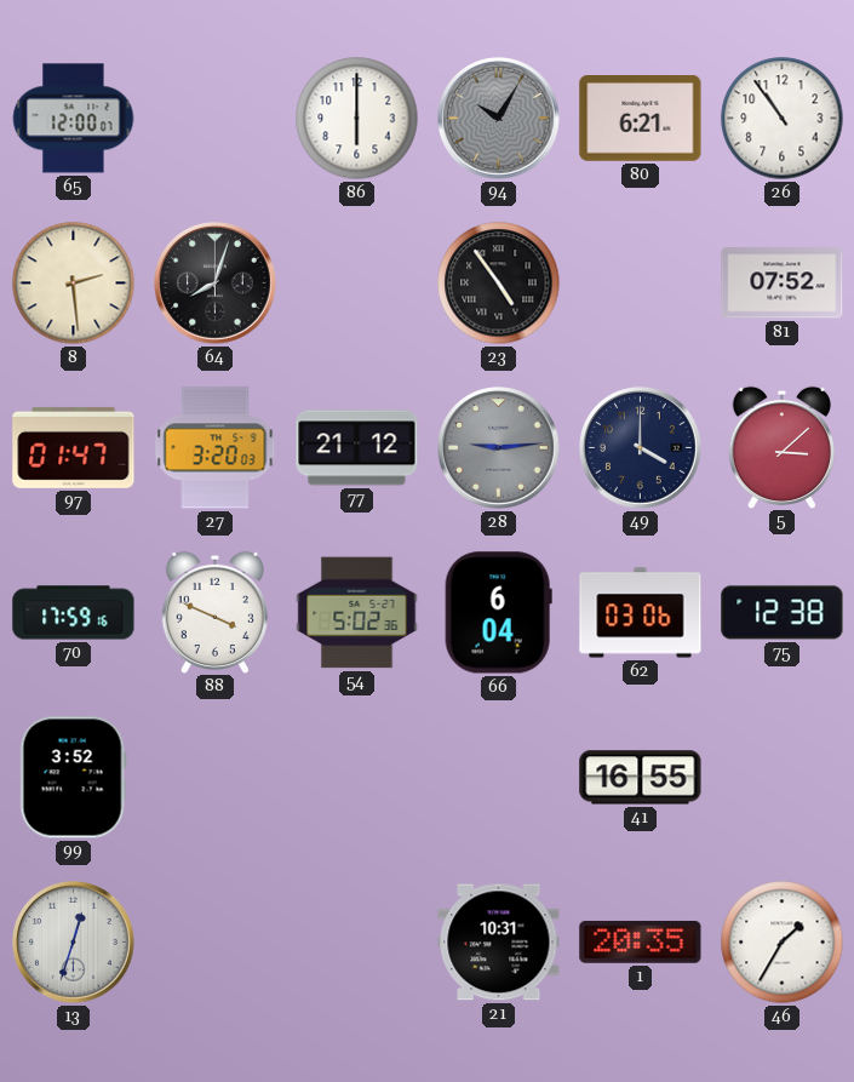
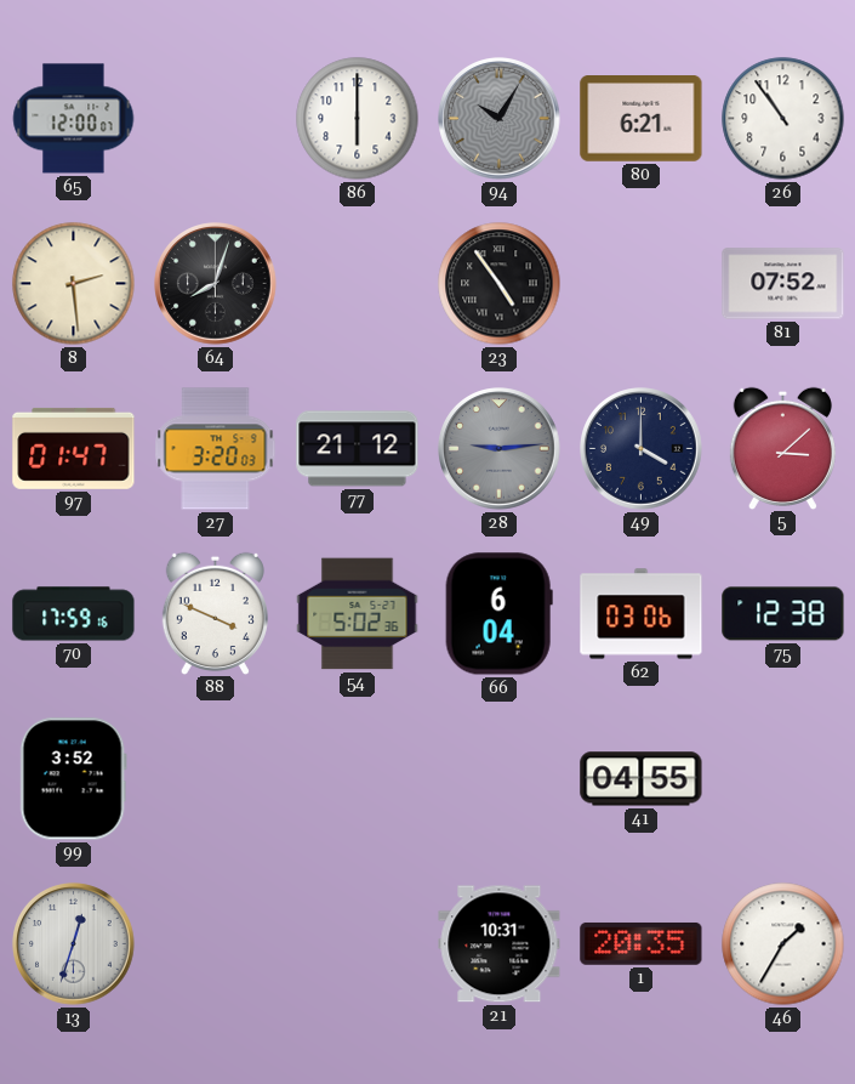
41: 16:55 -> 04:55 (642, 779)
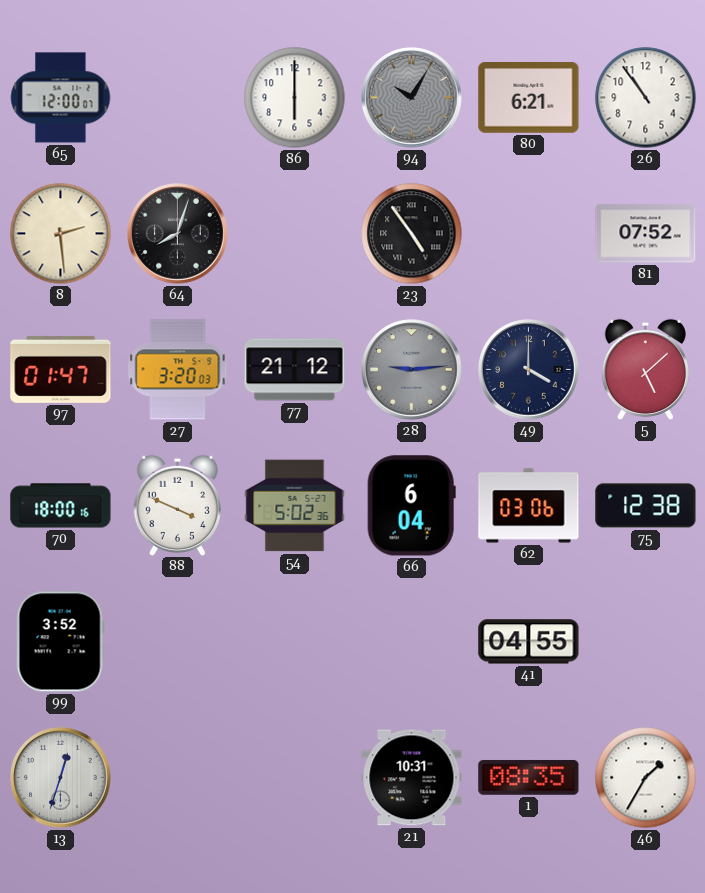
5: 3:08 -> 5:08 (645, 369)
70: 17:59 -> 18:00 (61, 506)
1: 20:35 -> 08:35 (529, 777)
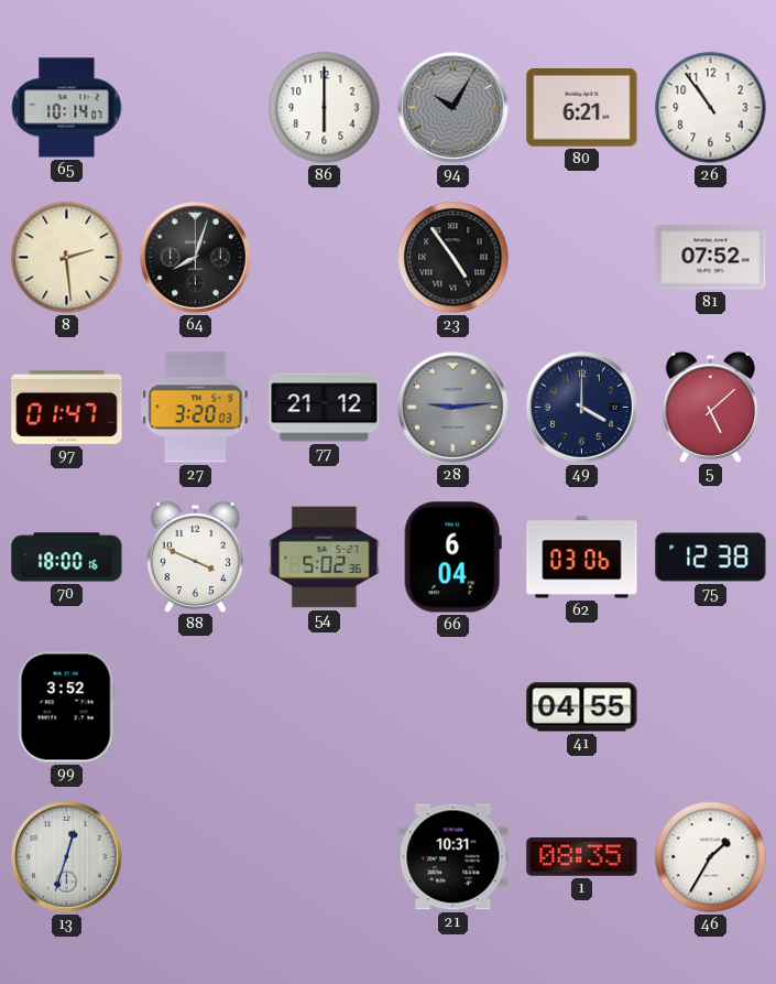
65: 12:00 -> 10:14 (67, 108)
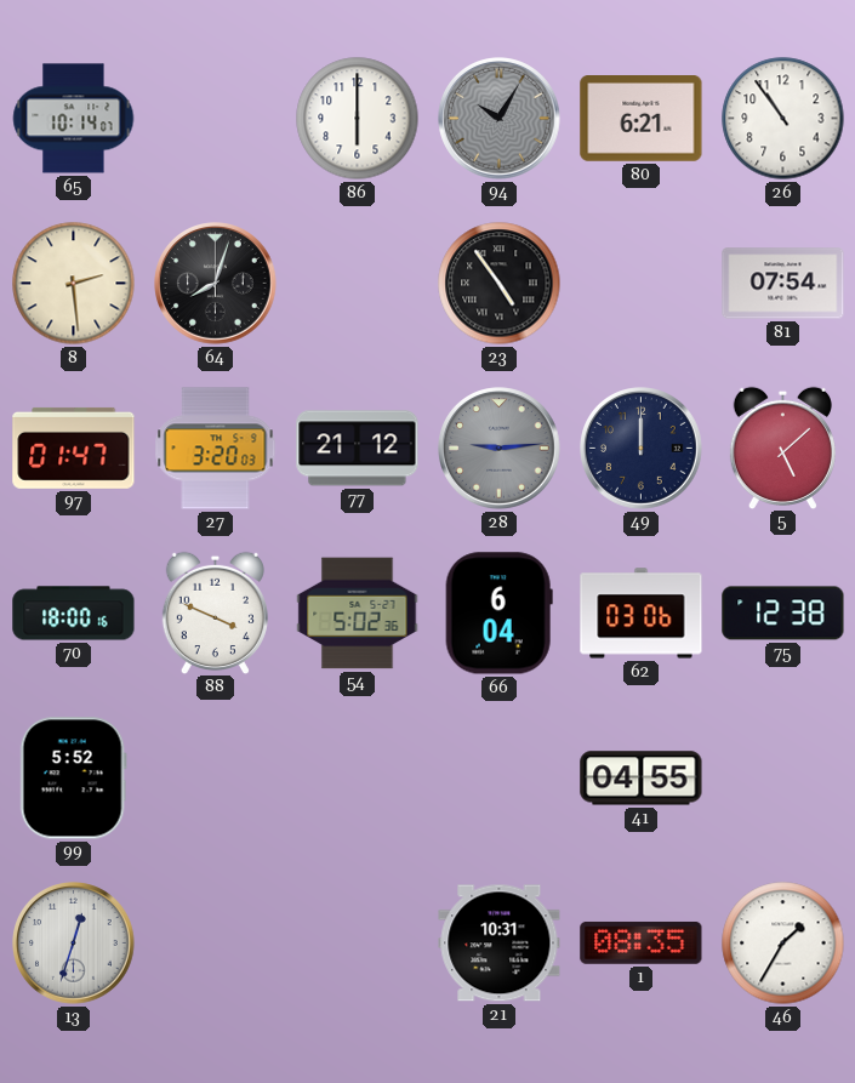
81: 07:52 -> 07:54 (783, 284)
49: 4:00 -> 12:00 (642, 449)
99: 3:52 -> 5:52 (73, 779)
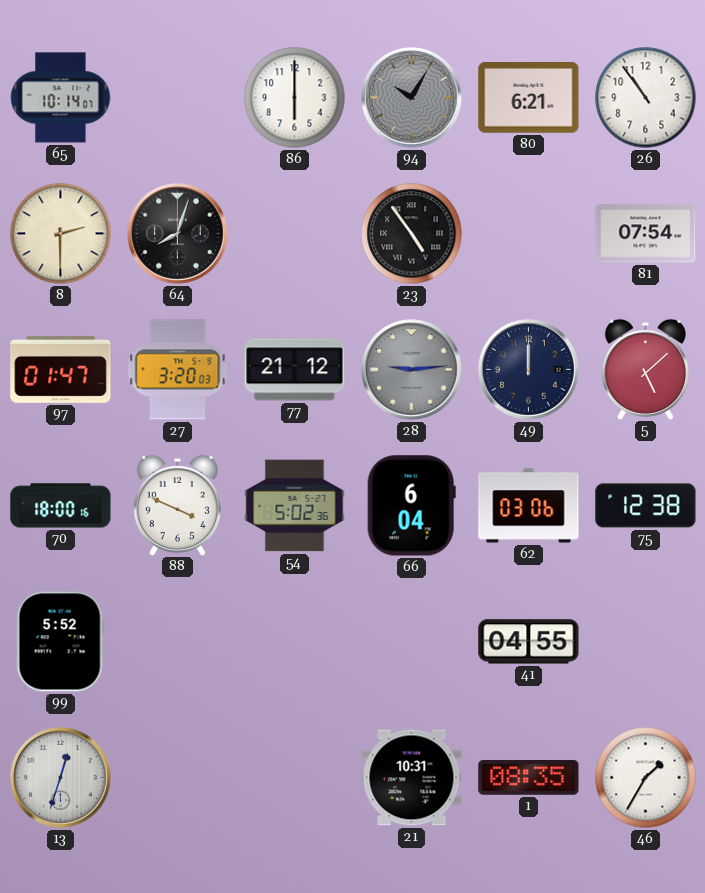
8: 2:29 -> 2:30 (61, 234)
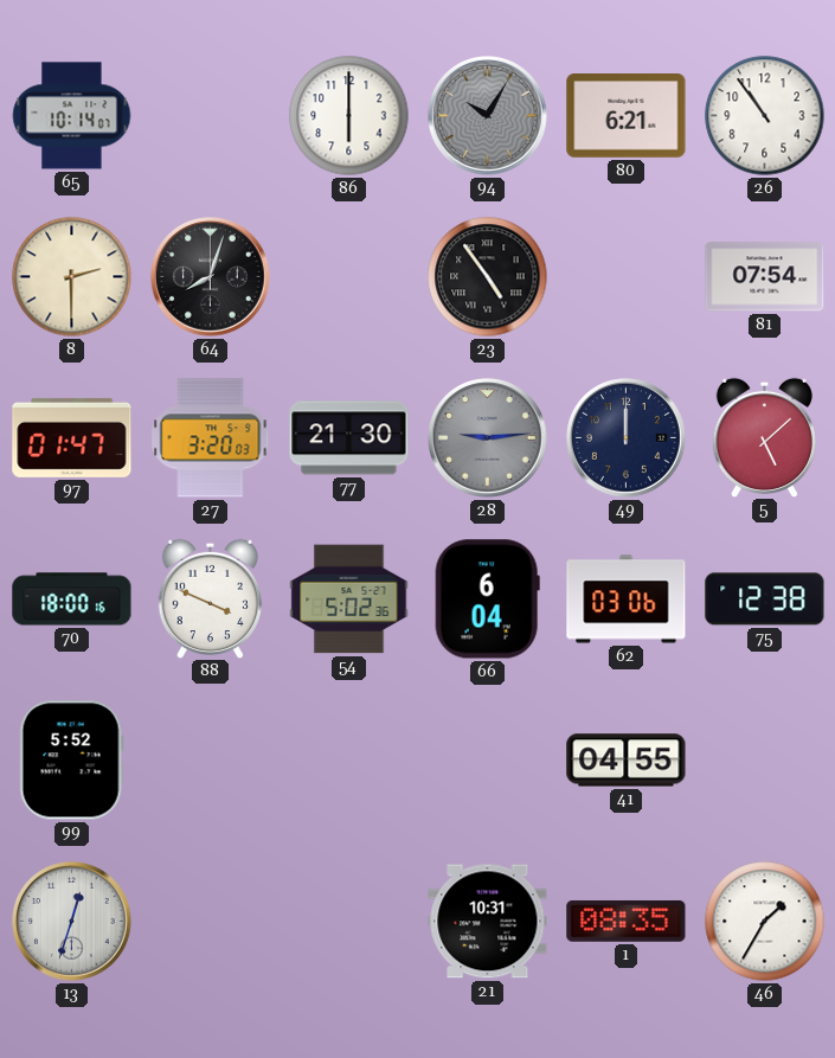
77: 21:12 -> 21:30 (349, 438)
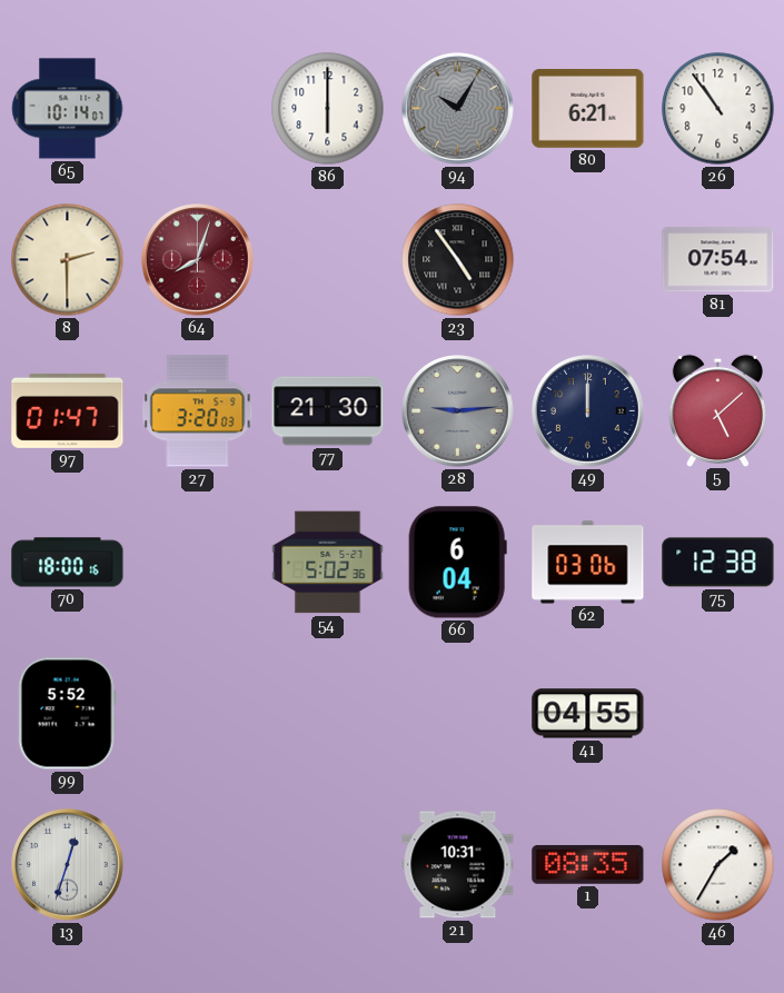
64 dial: black -> burgundy (198, 260)
88: 3:49 -> none (210, 598)
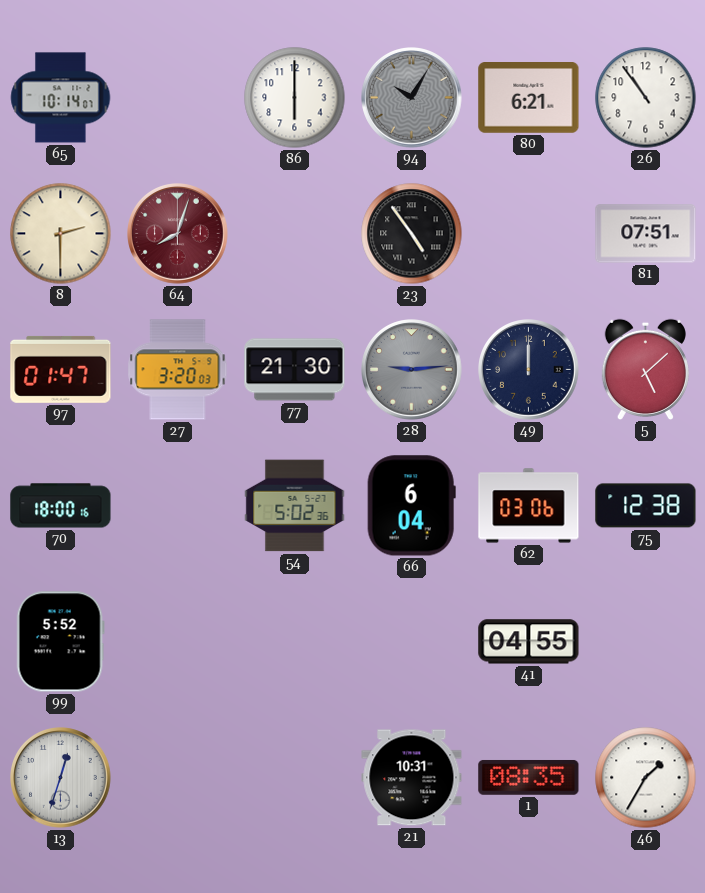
81: 07:54 -> 07:51 (646, 234)
